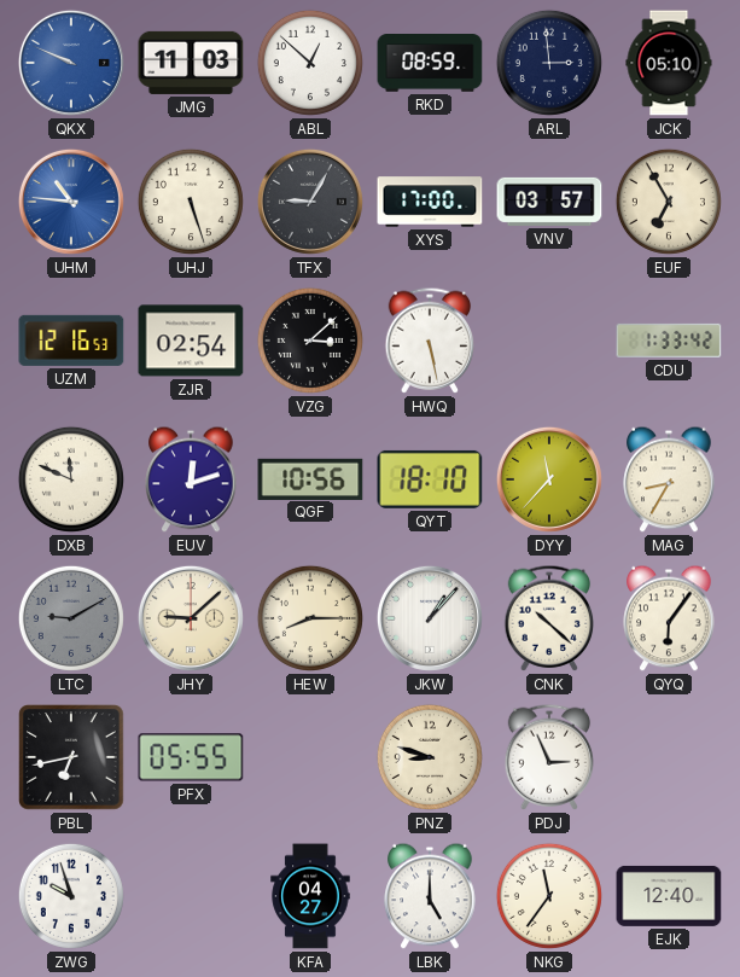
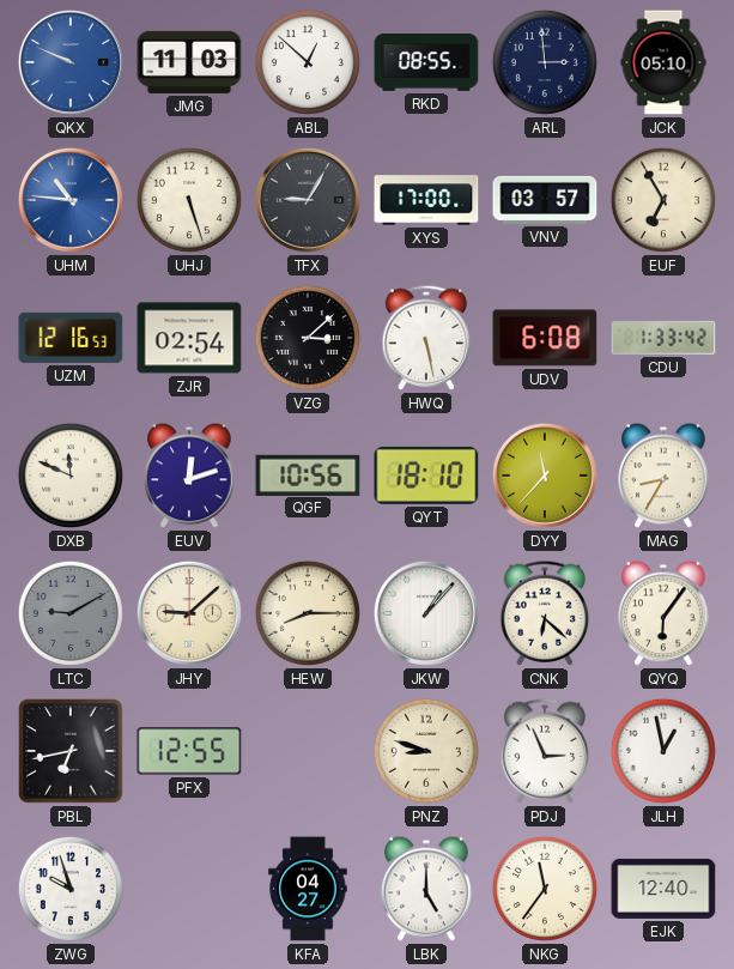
RKD: 08:59 -> 08:55 (426, 62)
UDV: none -> 6:08 (545, 338)
CNK: 10:22 -> 6:22 (545, 613)
PFX: 05:55 -> 12:55 (189, 751)
JLH: none -> 12:58 (663, 751)
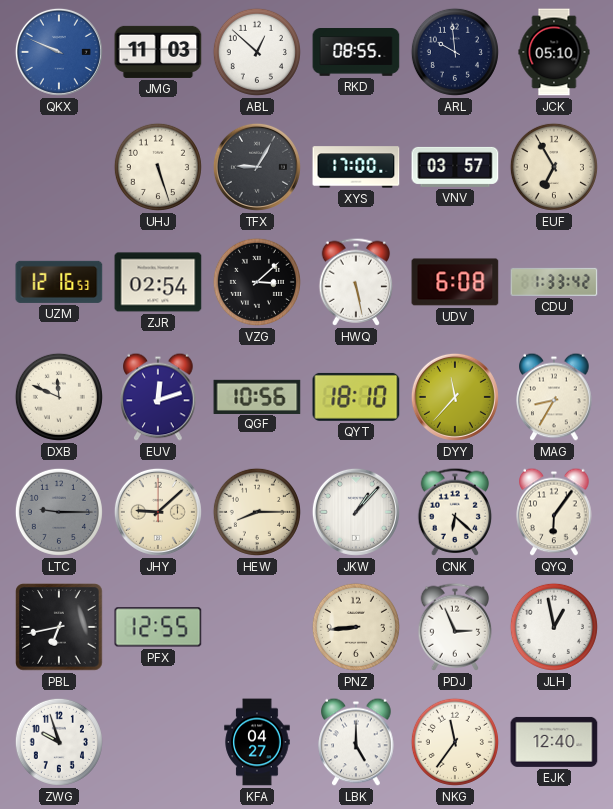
ARL: 2:59 -> 9:59 (455, 52)
UHM: 10:46 -> none (71, 200)
LTC: 9:10 -> 9:15 (59, 512)
PNZ: 8:48 -> 8:44 (356, 627)
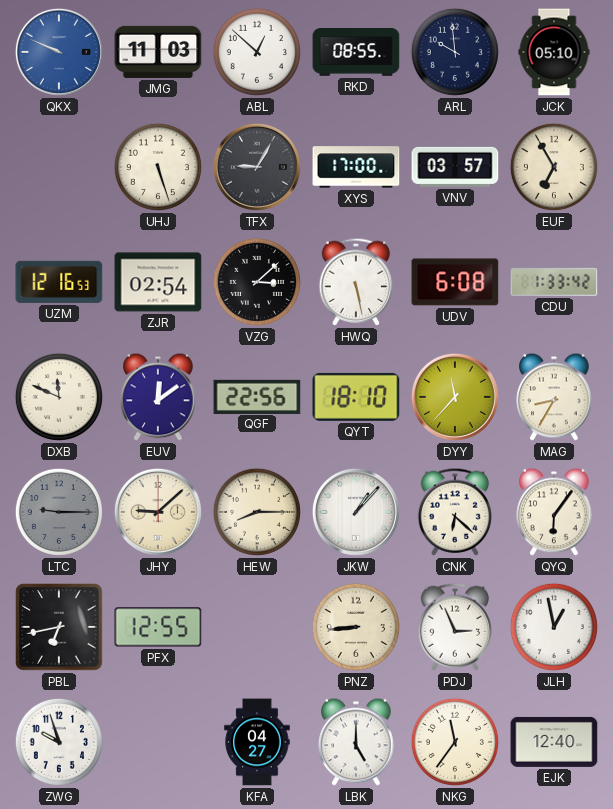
EUV: 12:12 -> 12:09 (158, 397)
QGF: 10:56 -> 22:56 (257, 396)
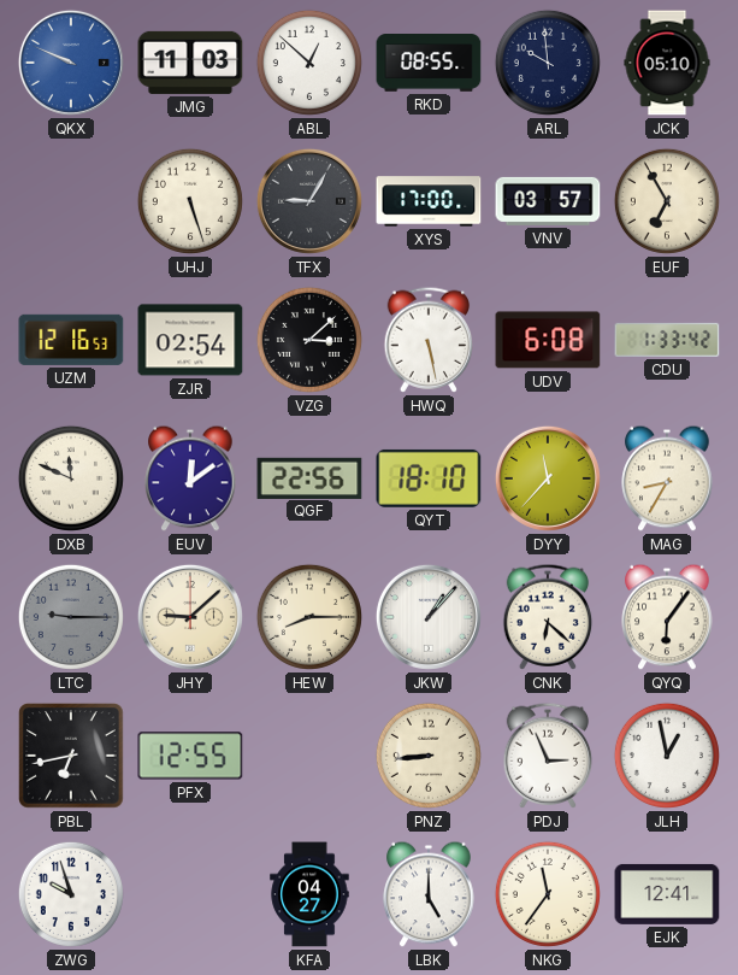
EJK: 12:40 -> 12:41 (667, 894)
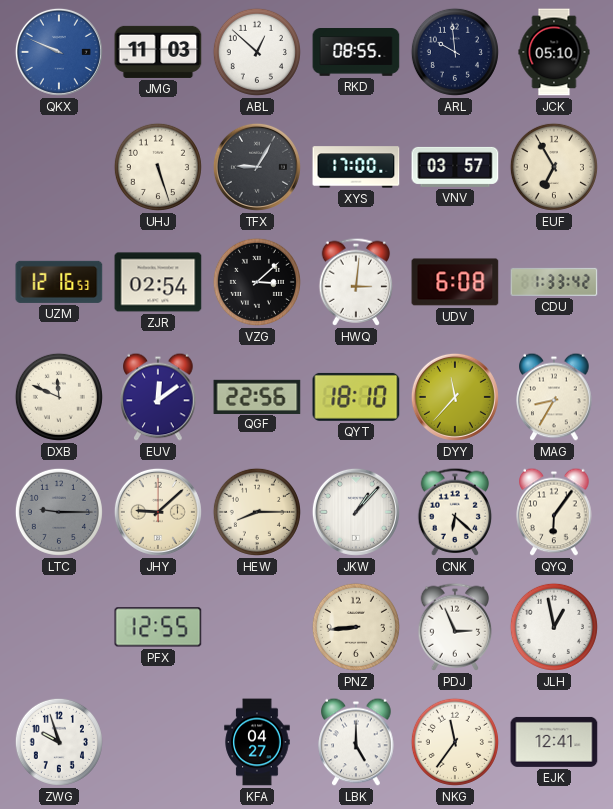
HWQ: 5:28 -> 3:01 (356, 282)
PBL: 6:43 -> none (71, 756)
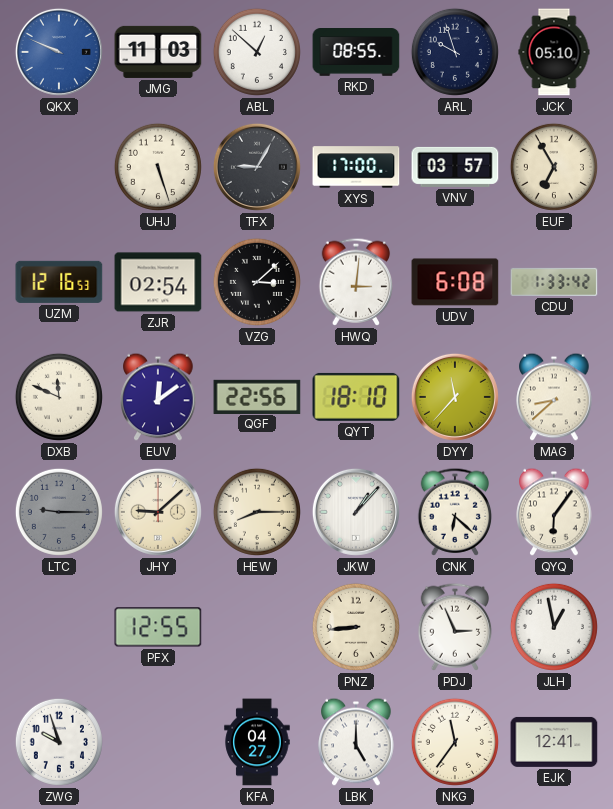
ARL: 9:59 -> 9:57 (455, 52)
MAG: 8:35 -> 8:38 (554, 397)
